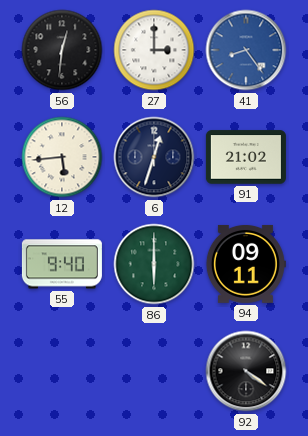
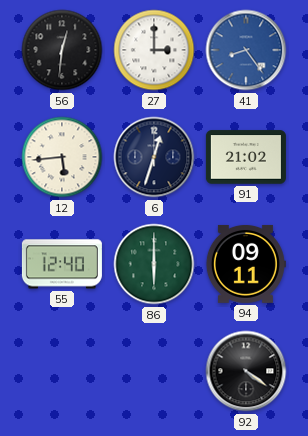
55: 9:40 -> 12:40 (62, 264)
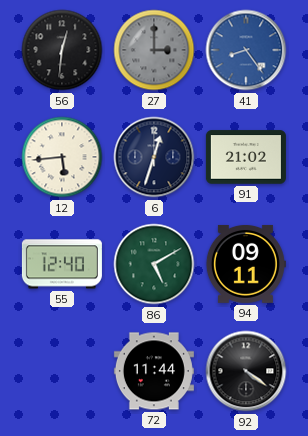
27 dial: white -> grey (154, 50)
86: 6:00 -> 5:10 (154, 264)
72: none -> 11:44 (154, 371)
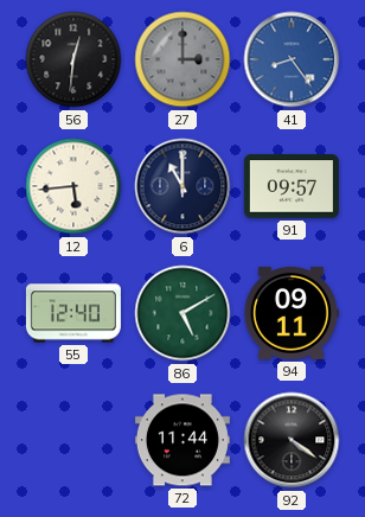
6: 12:33 -> 11:00 (182, 186)
91: 21:02 -> 09:57 (292, 186)
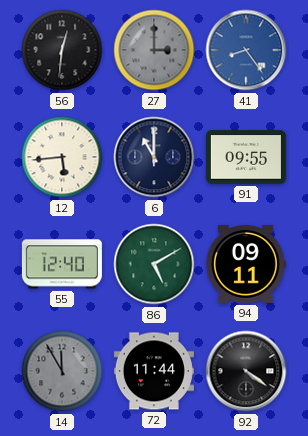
91: 09:57 -> 09:55 (246, 157)
14: none -> 11:55 (62, 371)
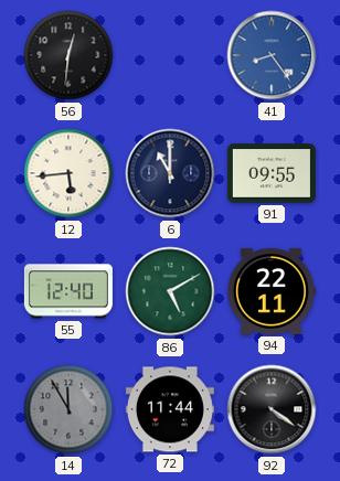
27: 3:00 -> none (154, 50)
94: 09:11 -> 22:11 (270, 291)
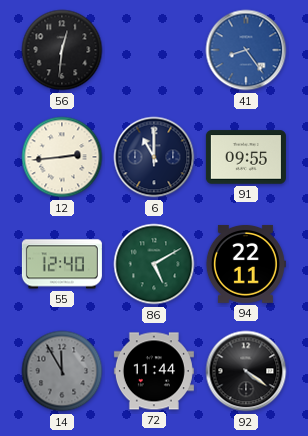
12: 5:44 -> 2:44 (62, 157)
